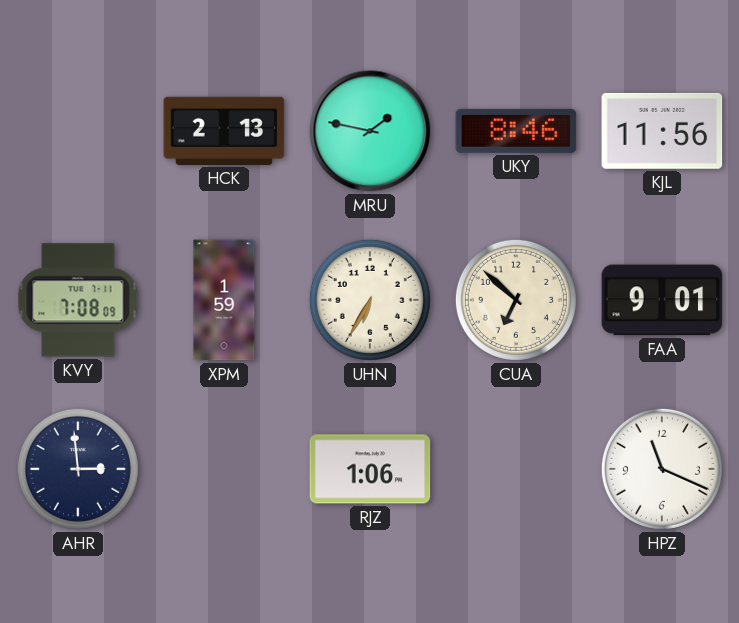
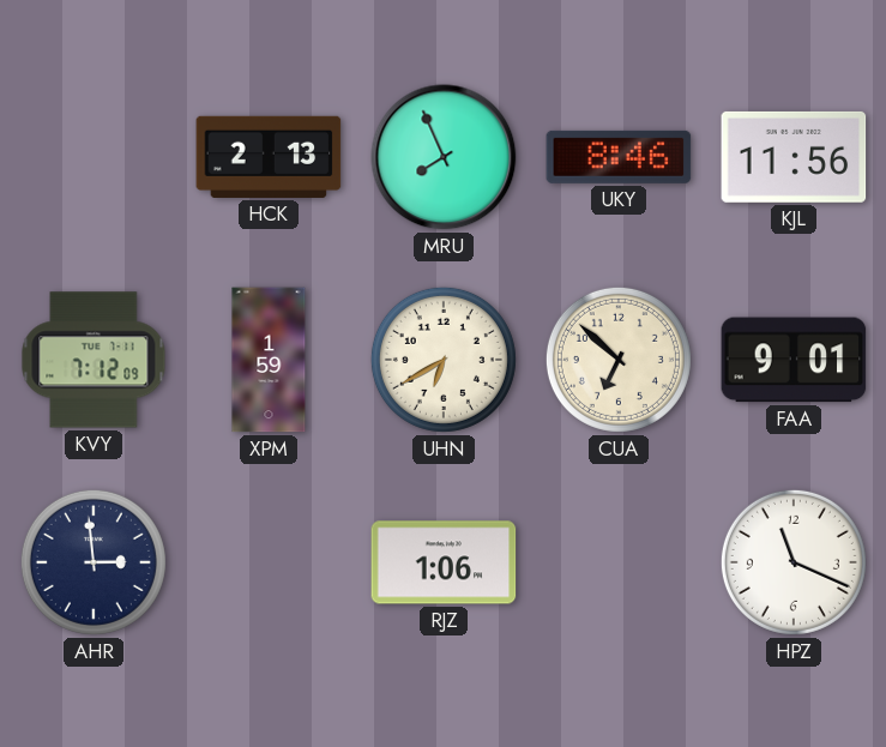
MRU: 1:47 -> 7:56 (444, 157)
KVY: 7:08 -> 7:12 (94, 360)
UHN: 6:35 -> 6:40 (444, 360)
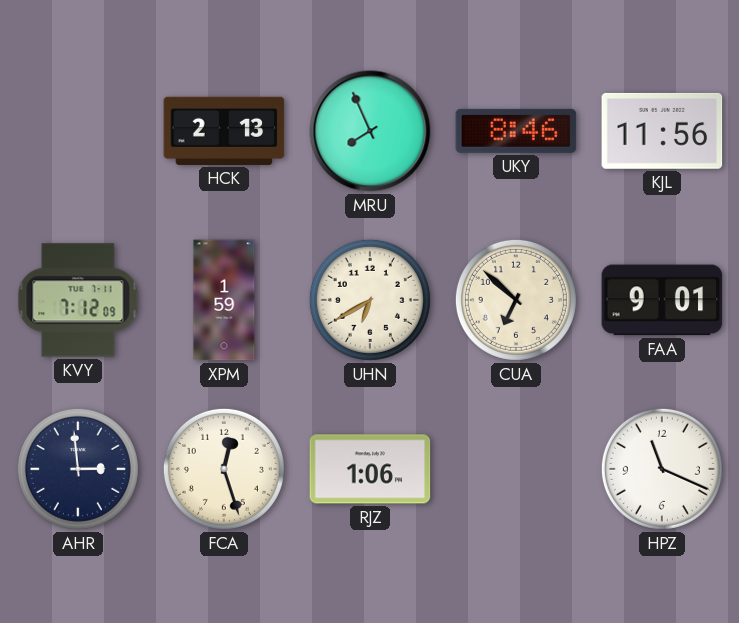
FCA: none -> 12:27 (224, 469)
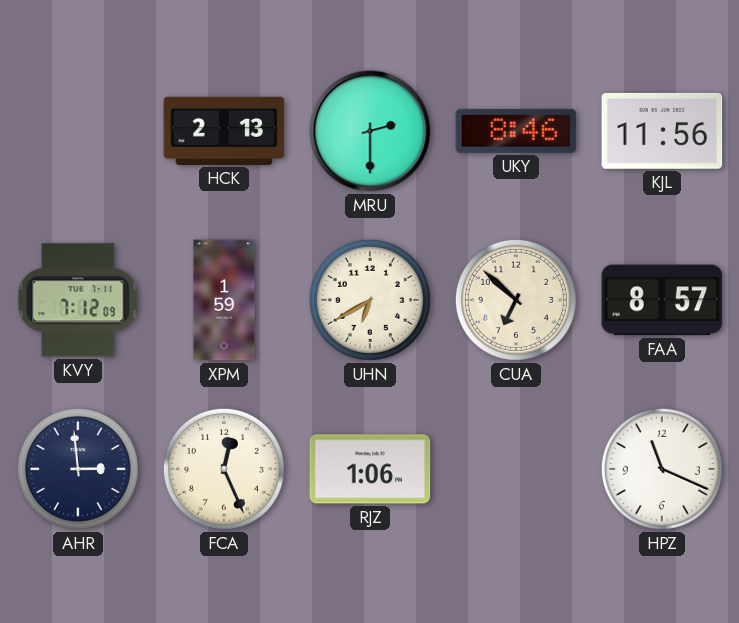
MRU: 7:56 -> 2:30 (370, 131)
FAA: 9:01 -> 8:57 (662, 300)
FCA: 12:27 -> 12:26 (224, 469)
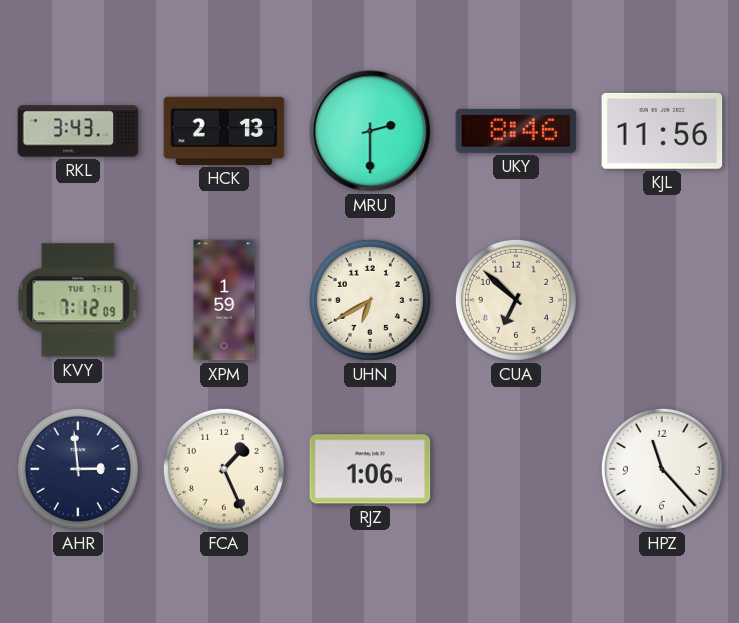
RKL: none -> 3:43 (78, 131)
FAA: 8:57 -> none (662, 300)
FCA: 12:26 -> 1:26 (224, 469)
HPZ: 11:19 -> 11:23 (662, 469)
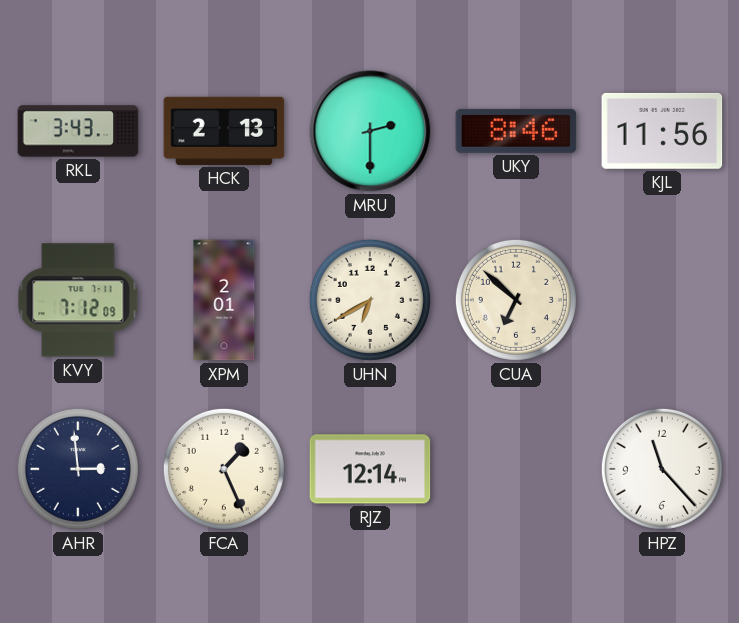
XPM: 1:59 -> 2:01 (224, 300)
RJZ: 1:06 -> 12:14 (370, 469)
